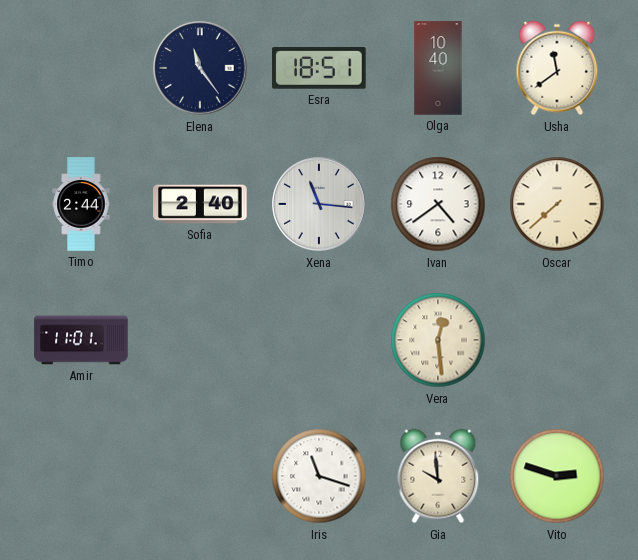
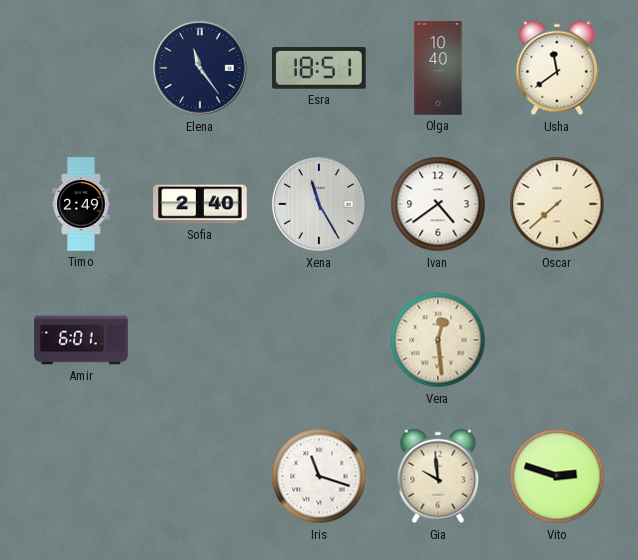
Timo: 2:44 -> 2:49 (81, 204)
Xena: 11:16 -> 11:25 (319, 204)
Amir: 11:01 -> 6:01 (81, 340)
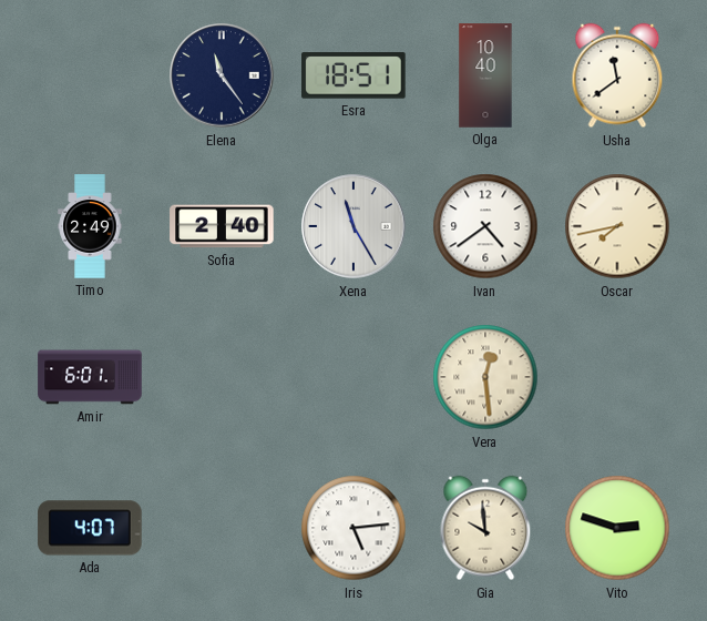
Oscar: 7:38 -> 7:43 (617, 226)
Ada: none -> 4:07 (90, 528)
Iris: 11:18 -> 5:14 (353, 528)
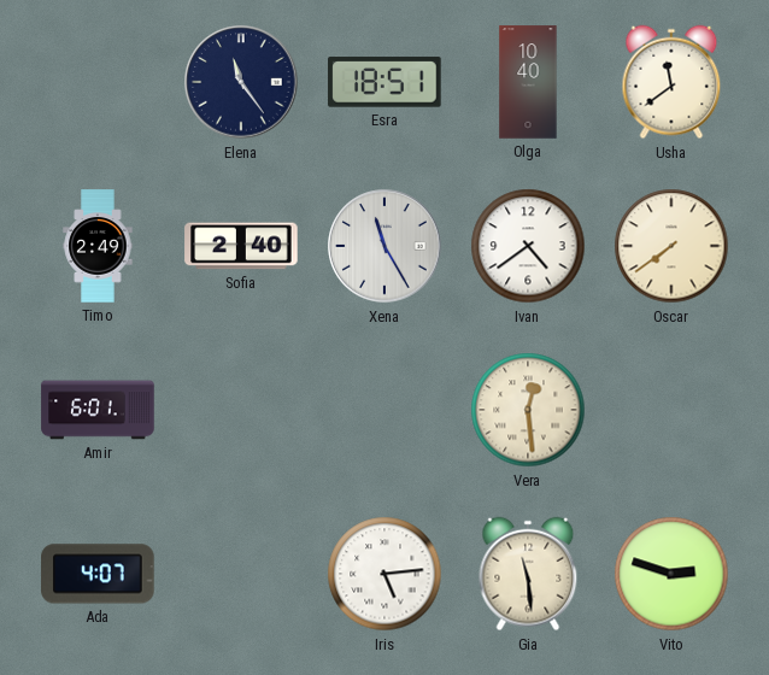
Oscar: 7:43 -> 7:39 (671, 246)
Gia: 9:59 -> 11:29 (528, 574)
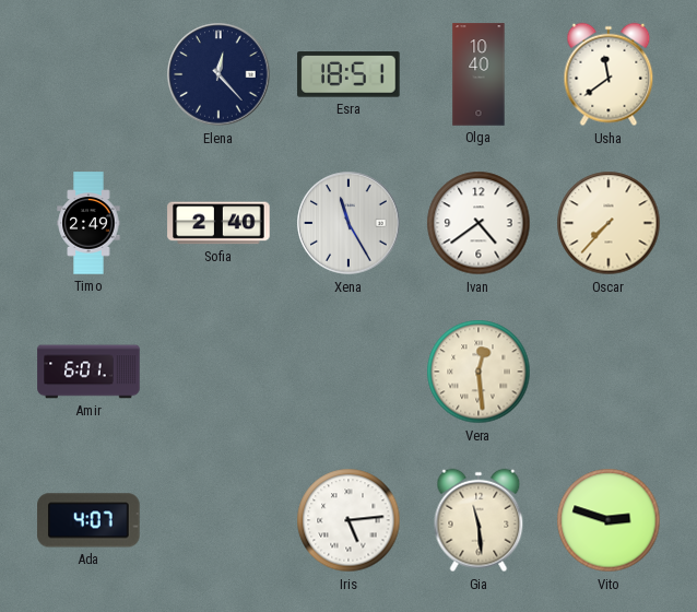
Elena: 11:24 -> 12:23 (218, 74)
Oscar: 7:39 -> 7:37 (609, 223)
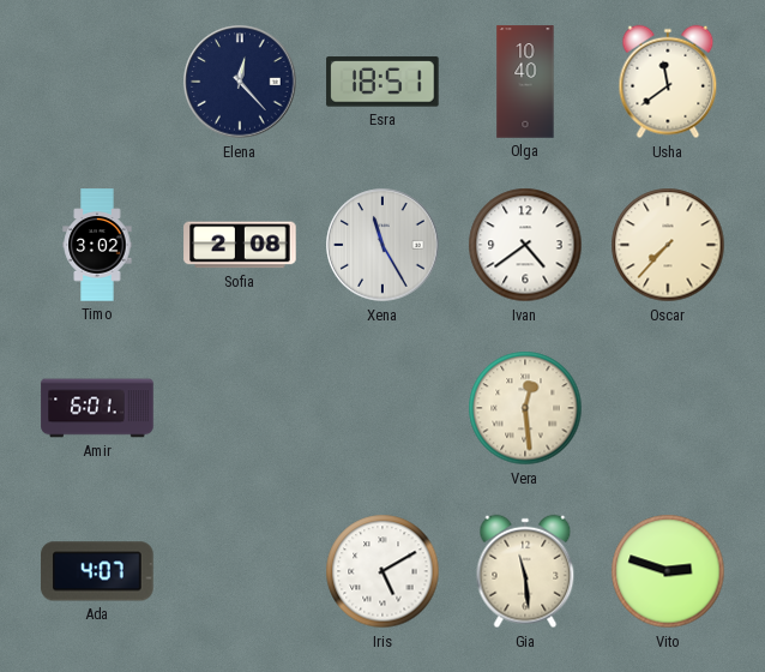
Timo: 2:49 -> 3:02 (97, 245)
Sofia: 2:40 -> 2:08 (240, 245)
Iris: 5:14 -> 5:10 (382, 571)
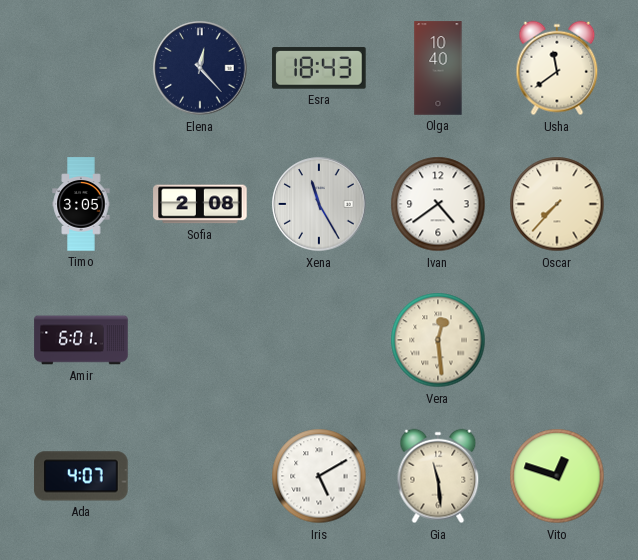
Esra: 18:51 -> 18:43 (319, 68)
Timo: 3:02 -> 3:05 (81, 204)
Vito: 2:48 -> 12:48 (557, 476)
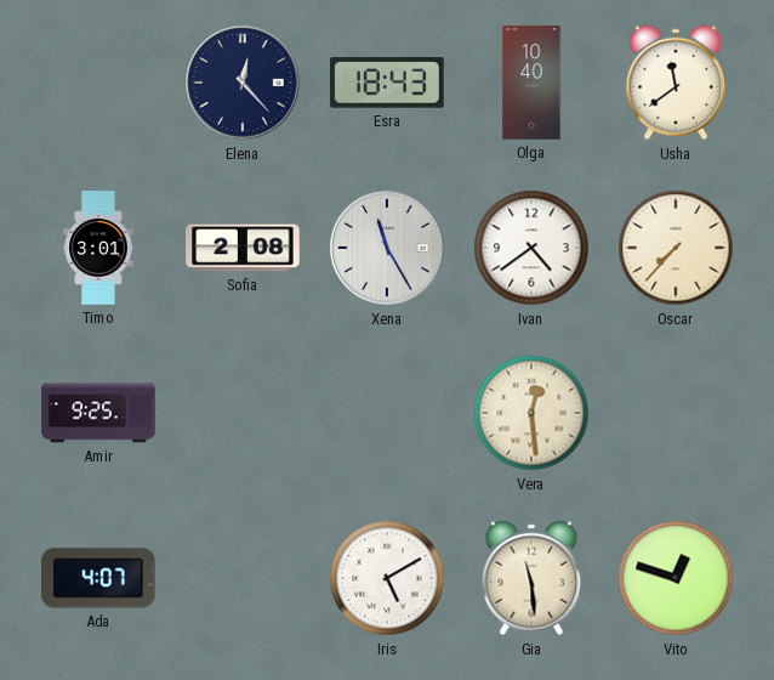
Timo: 3:05 -> 3:01 (98, 248)
Amir: 6:01 -> 9:25 (98, 413)
